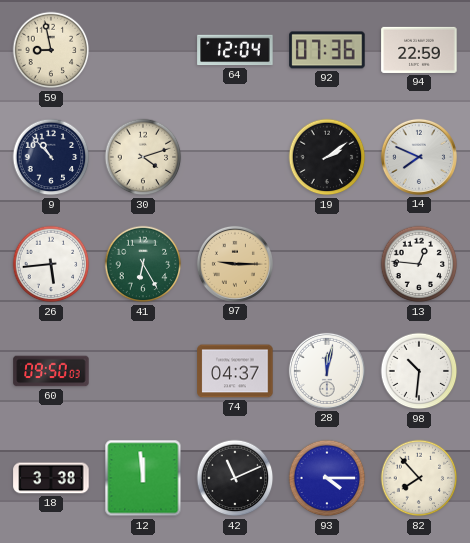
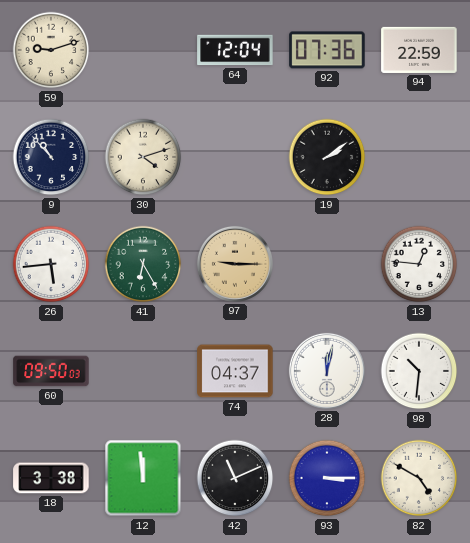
59: 8:58 -> 9:12 (51, 50)
14: 7:49 -> none (419, 157)
93: 4:15 -> 3:15 (327, 478)
82: 7:53 -> 4:50 (419, 478)
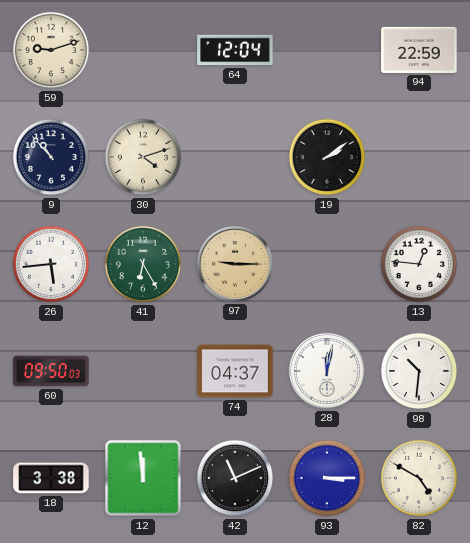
92: 07:36 -> none (327, 50)
